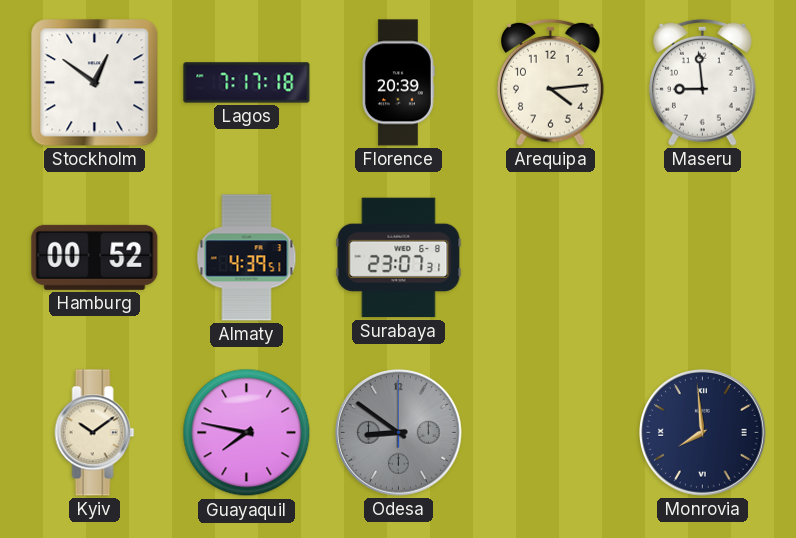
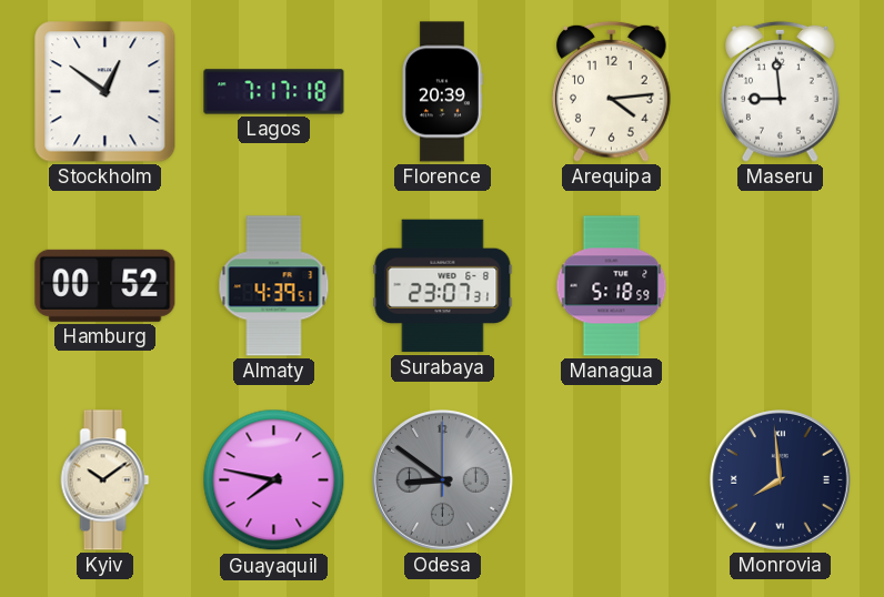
Managua: none -> 5:18 (612, 286)
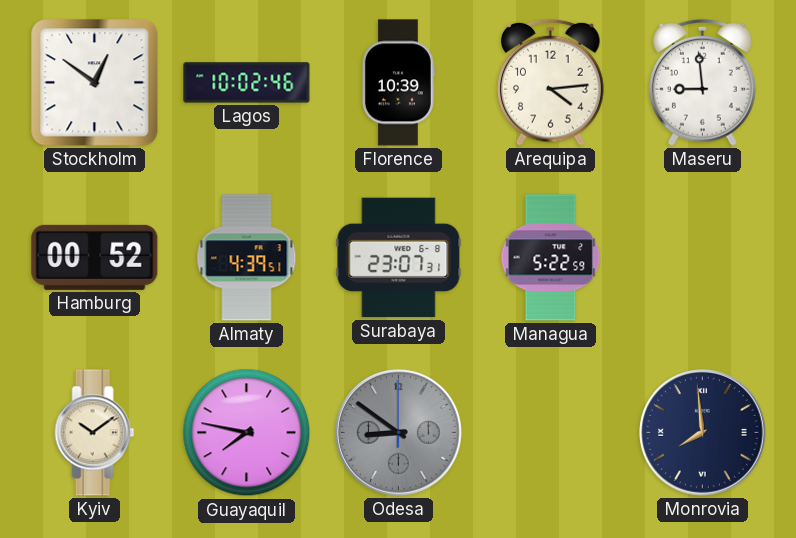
Lagos: 7:17 -> 10:02 (247, 83)
Florence: 20:39 -> 10:39 (398, 83)
Managua: 5:18 -> 5:22 (551, 258)
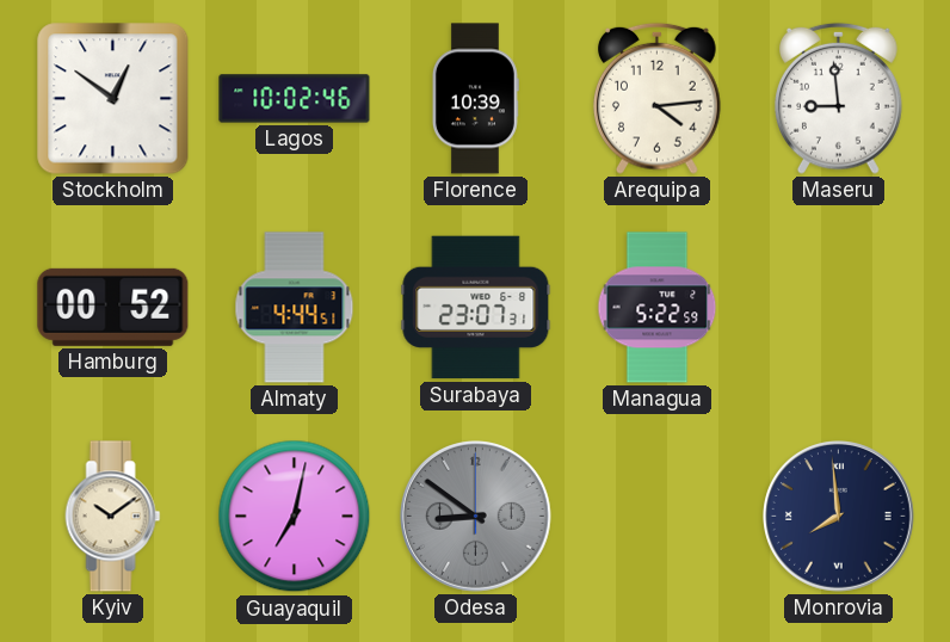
Almaty: 4:39 -> 4:44 (295, 308)
Guayaquil: 7:47 -> 7:02 (295, 517)
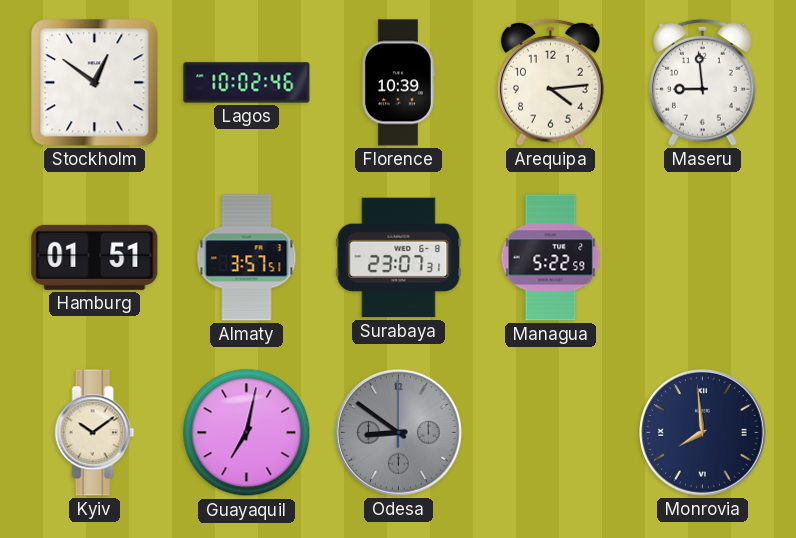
Hamburg: 00:52 -> 01:51 (95, 257)
Almaty: 4:44 -> 3:57 (247, 258)
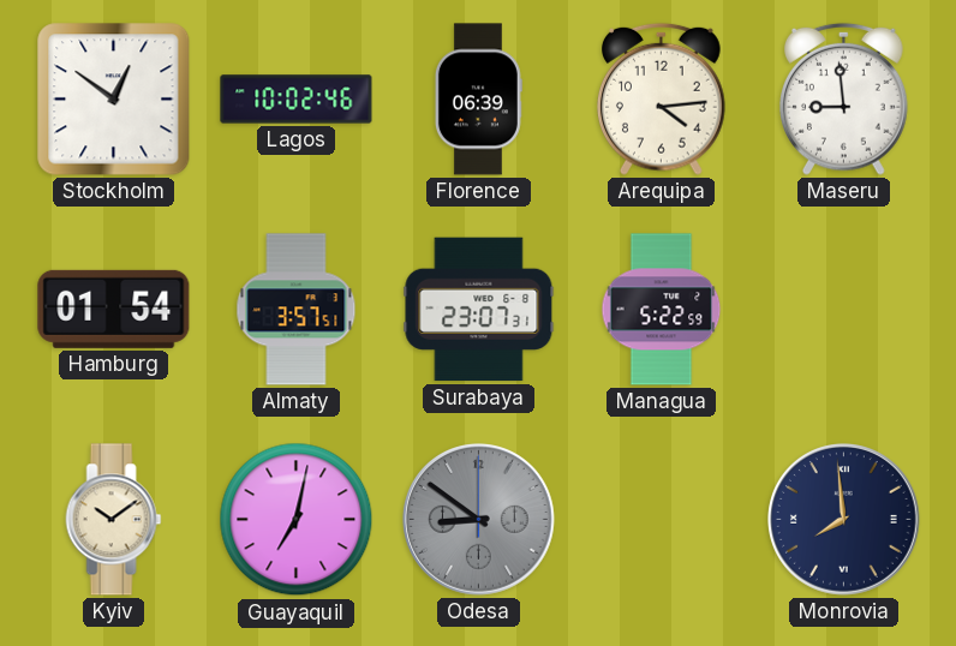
Florence: 10:39 -> 06:39 (478, 100)
Hamburg: 01:51 -> 01:54 (114, 309)
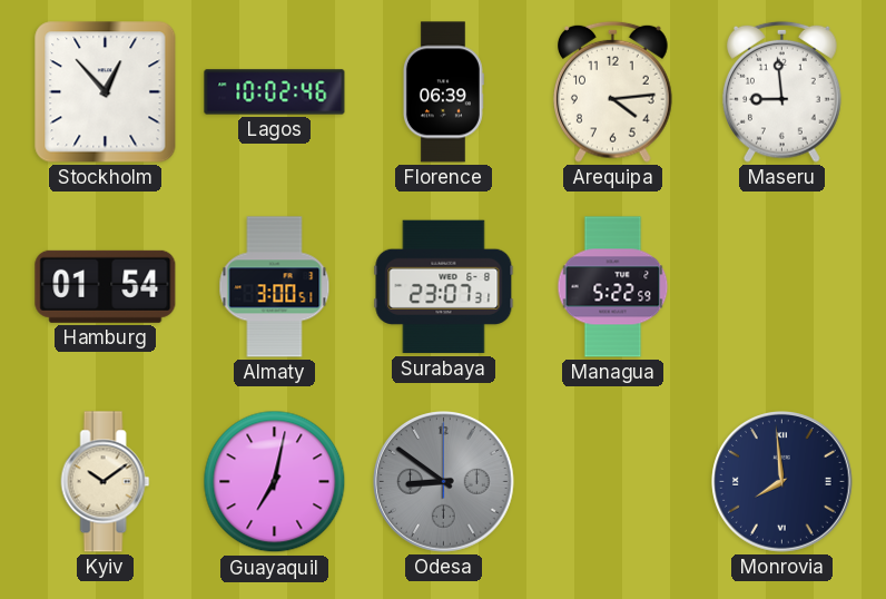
Stockholm: 12:51 -> 12:53 (106, 92)
Almaty: 3:57 -> 3:00 (275, 287)
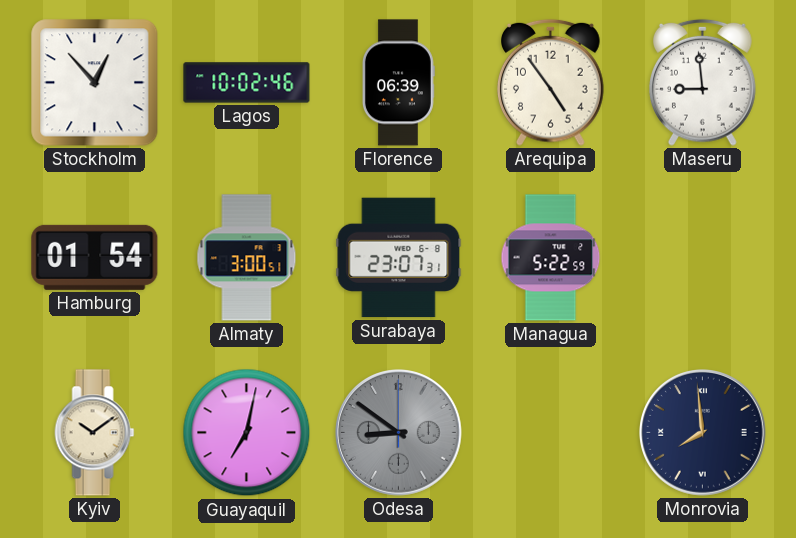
Arequipa: 4:14 -> 4:54 (551, 82)
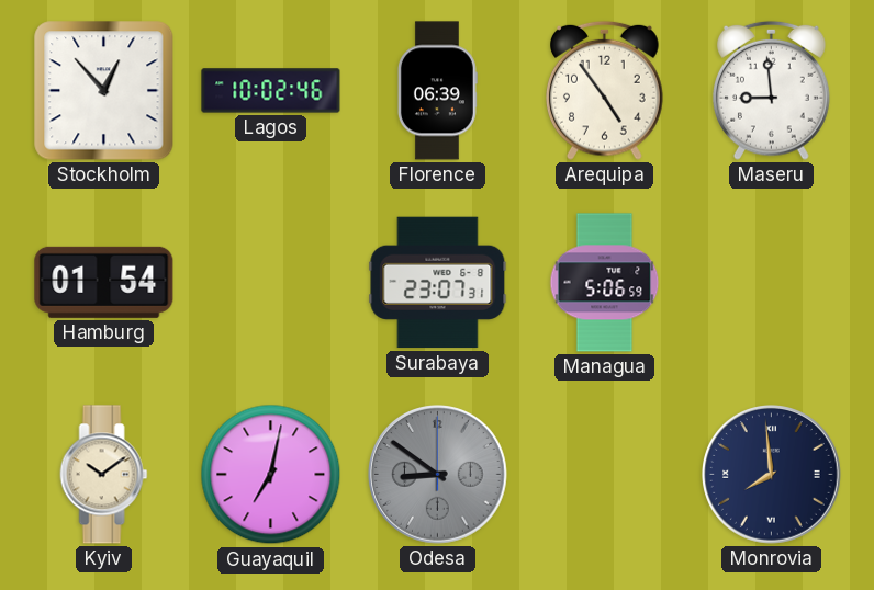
Almaty: 3:00 -> none (247, 258)
Managua: 5:22 -> 5:06 (605, 283)
